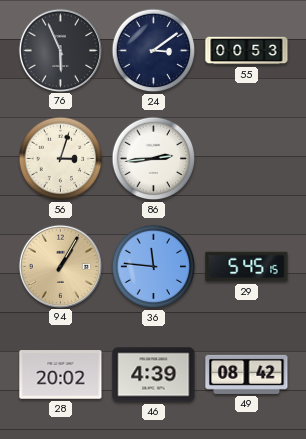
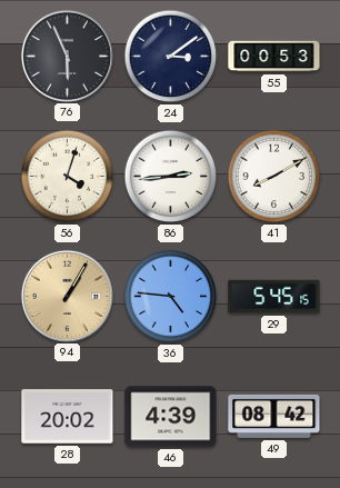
56: 3:03 -> 4:03 (68, 177)
41: none -> 8:10 (274, 177)
36: 11:46 -> 4:46 (171, 297)
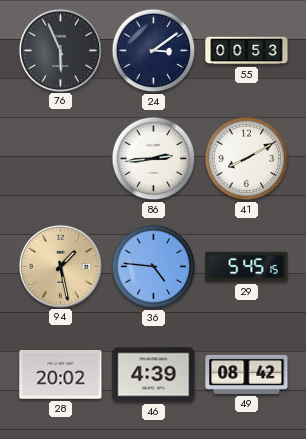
56: 4:03 -> none (68, 177)
94: 1:05 -> 1:28 (60, 266)
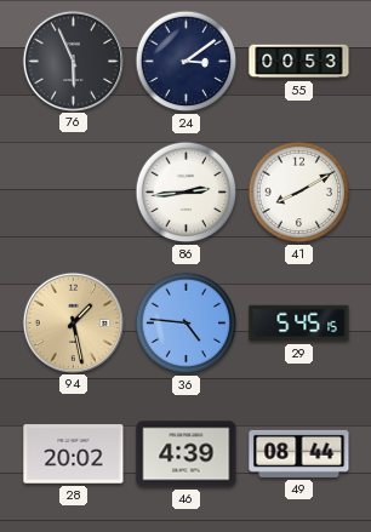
49: 08:42 -> 08:44 (299, 453)
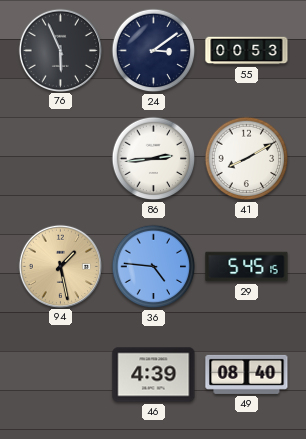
28: 20:02 -> none (74, 454)
49: 08:44 -> 08:40 (247, 374)
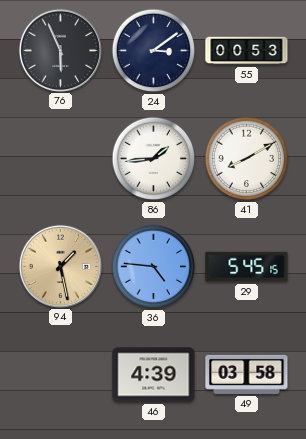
86: 2:44 -> 1:44 (154, 159)
49: 08:40 -> 03:58 (247, 374)
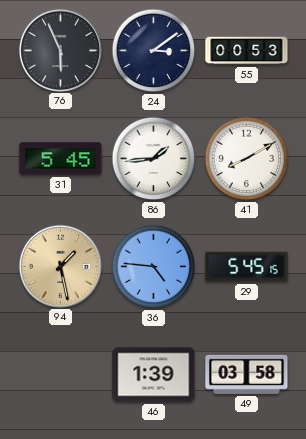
31: none -> 5:45 (61, 159)
46: 4:39 -> 1:39 (154, 375)
